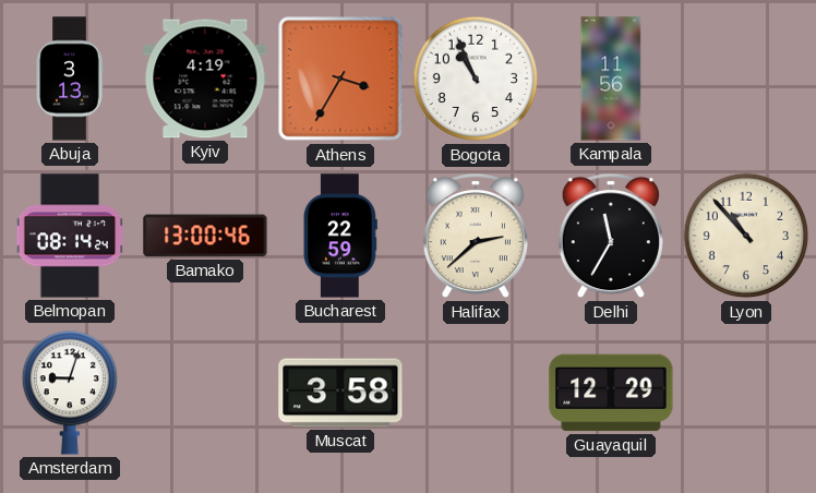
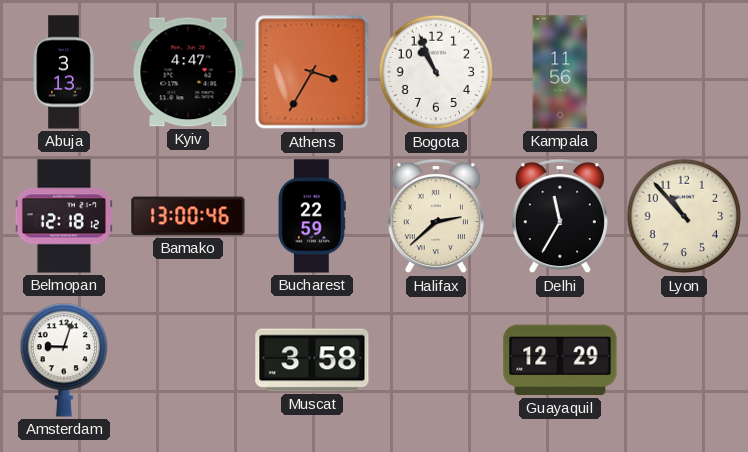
Kyiv: 4:19 -> 4:47 (188, 72)
Belmopan: 08:14 -> 12:18 (63, 216)
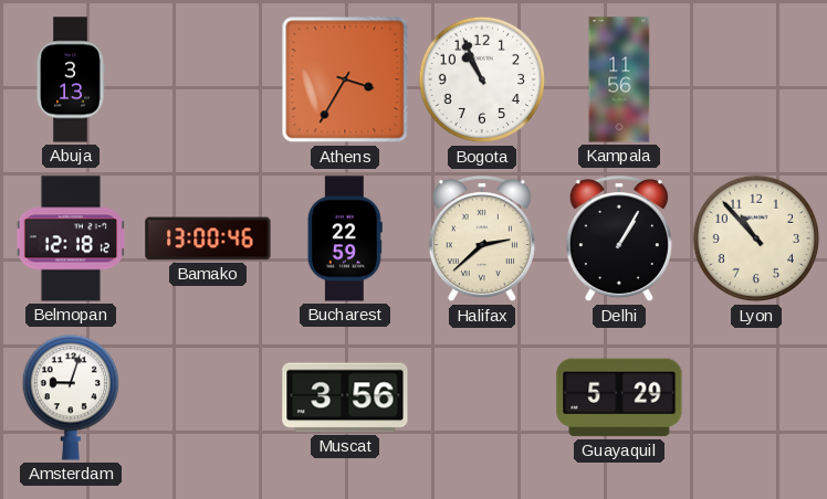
Kyiv: 4:47 -> none (188, 72)
Delhi: 11:35 -> 1:05 (619, 238)
Muscat: 3:58 -> 3:56 (345, 397)
Guayaquil: 12:29 -> 5:29 (619, 397)
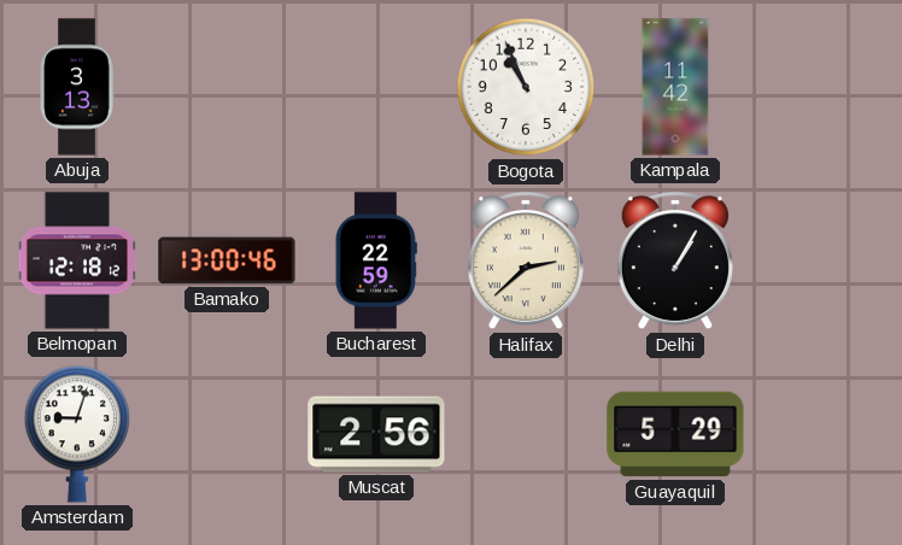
Athens: 3:35 -> none (345, 79)
Kampala: 11:56 -> 11:42 (675, 87)
Lyon: 10:53 -> none (756, 238)
Muscat: 3:56 -> 2:56 (376, 434)
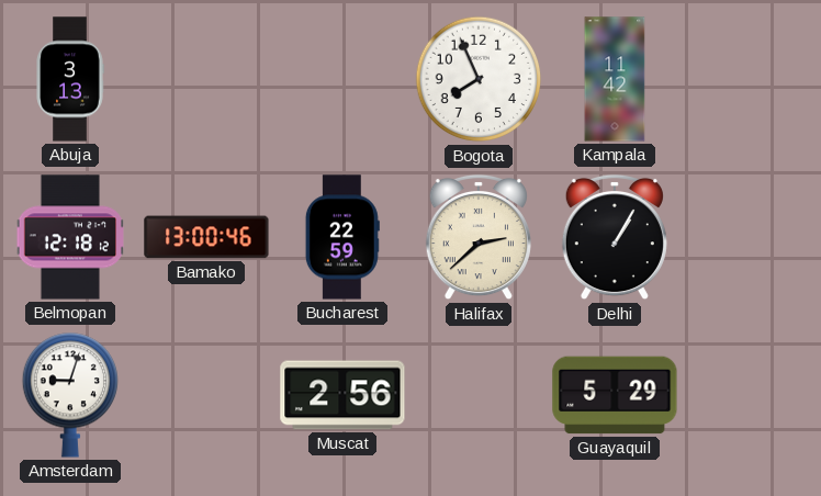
Bogota: 10:56 -> 7:56 (479, 79)
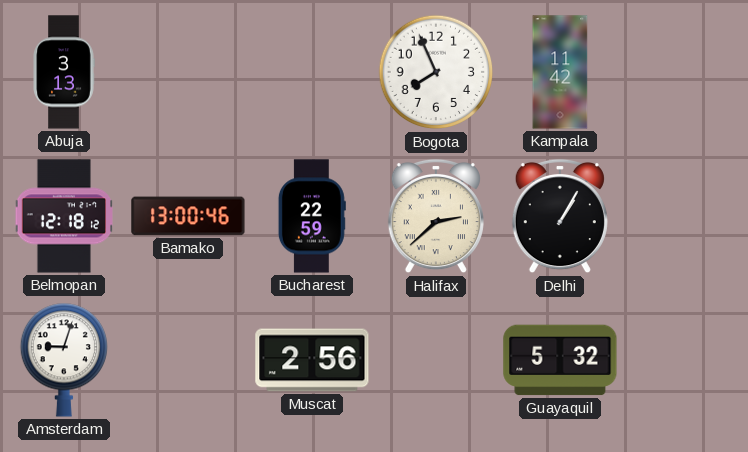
Guayaquil: 5:29 -> 5:32 (560, 360)
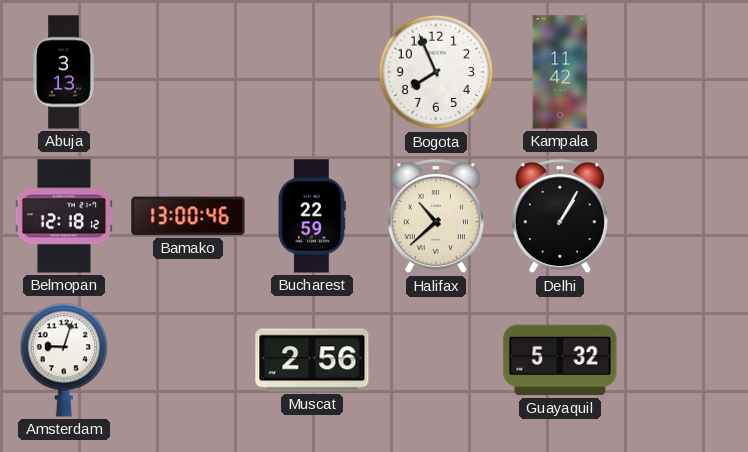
Halifax: 2:38 -> 10:38 (436, 216)
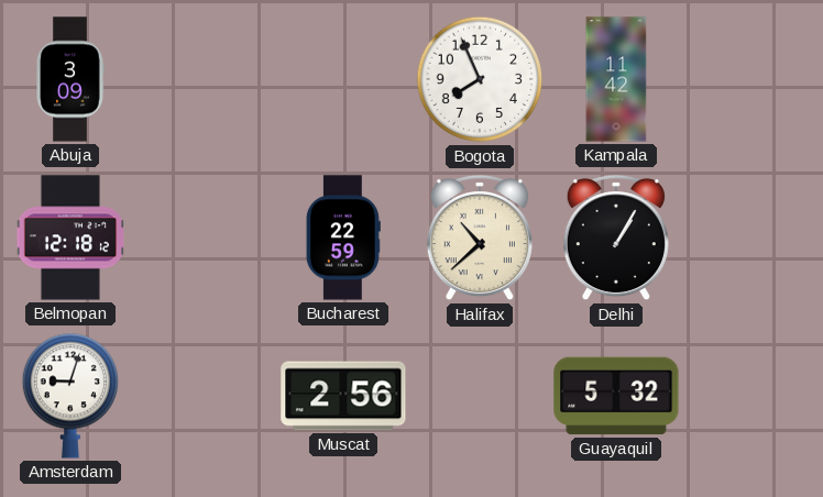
Abuja: 3:13 -> 3:09 (70, 79)
Bamako: 13:00 -> none (188, 216)
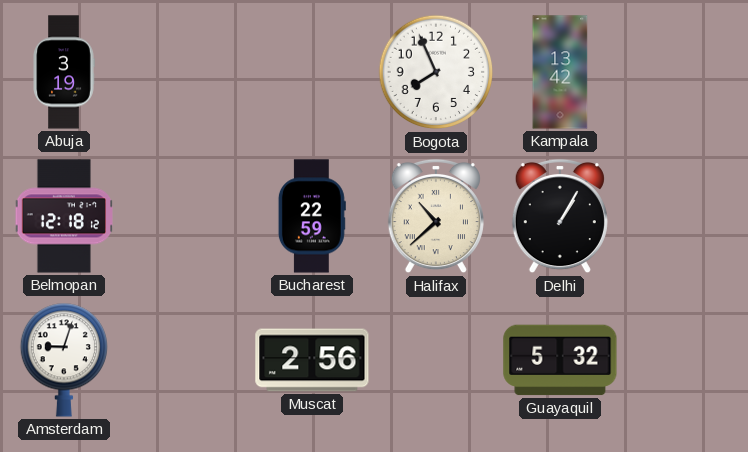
Abuja: 3:09 -> 3:19 (64, 72)
Kampala: 11:42 -> 13:42 (560, 72)
